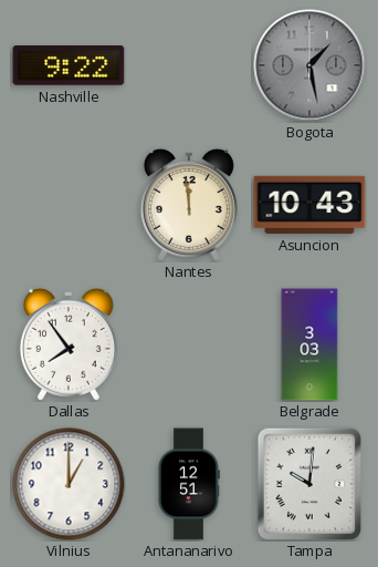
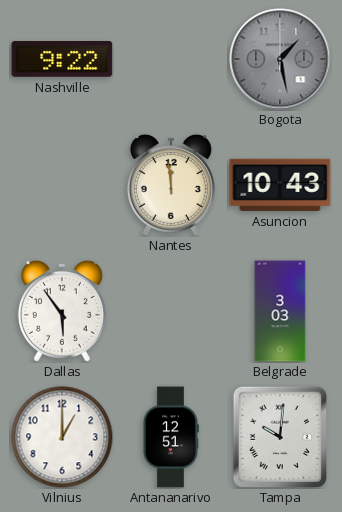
Dallas: 7:54 -> 5:54 (62, 311)
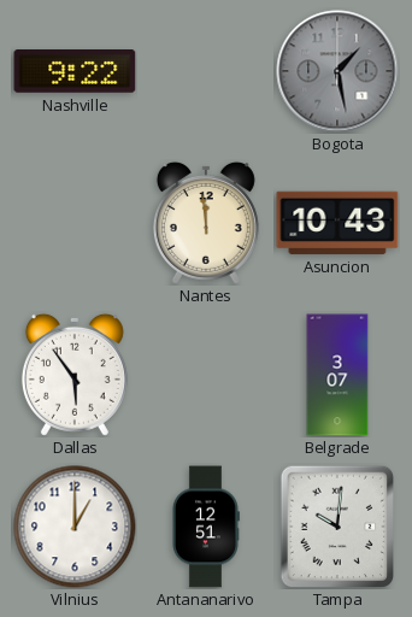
Belgrade: 3:03 -> 3:07 (337, 375)
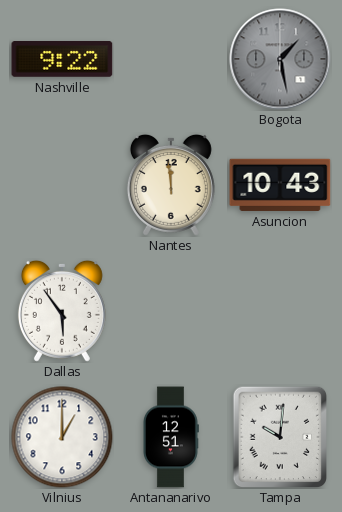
Belgrade: 3:07 -> none (337, 375)
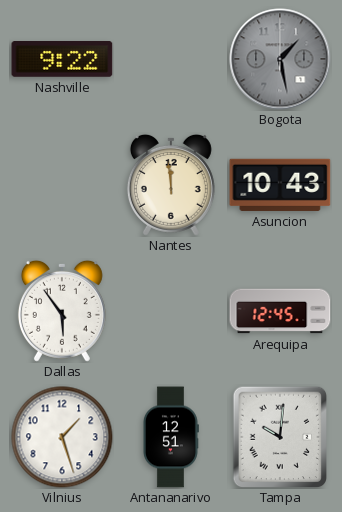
Arequipa: none -> 12:45 (280, 311)
Vilnius: 1:00 -> 1:27 (62, 437)
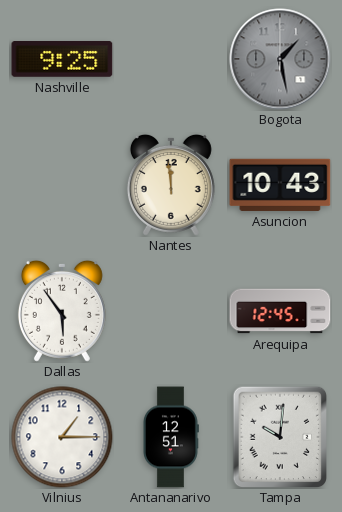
Nashville: 9:22 -> 9:25 (62, 60)
Vilnius: 1:27 -> 1:15 (62, 437)
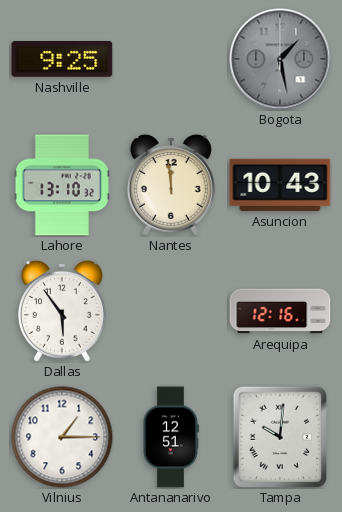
Lahore: none -> 13:10 (62, 185)
Arequipa: 12:45 -> 12:16 (280, 311)
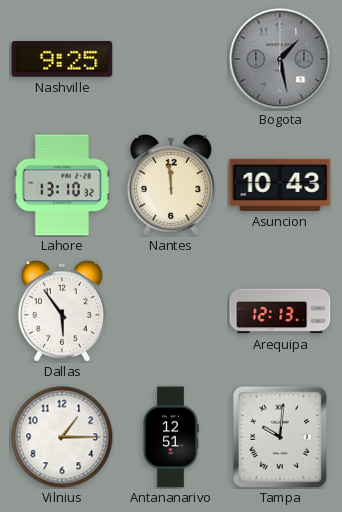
Arequipa: 12:16 -> 12:13 (280, 311)
